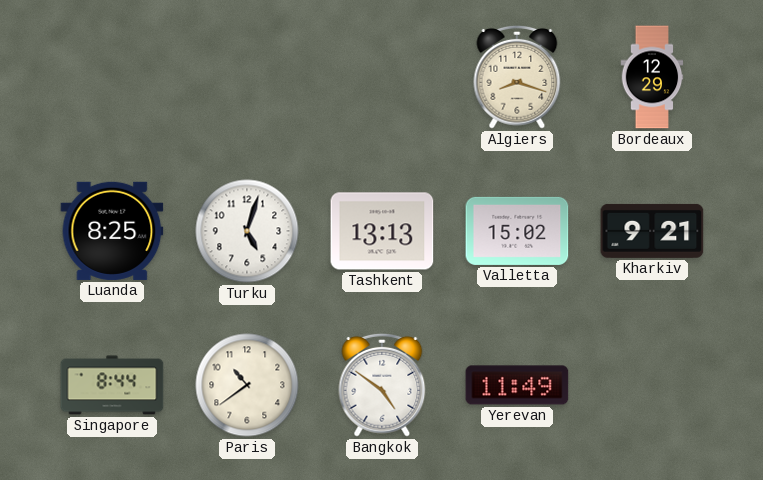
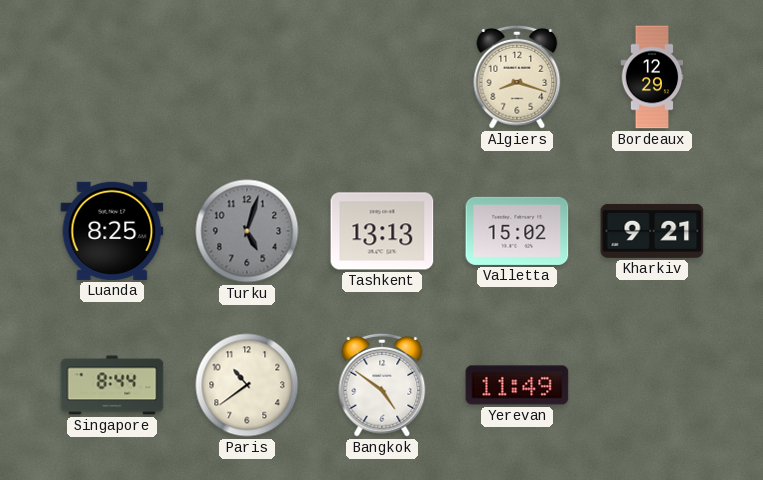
Turku dial: white -> grey (247, 231)
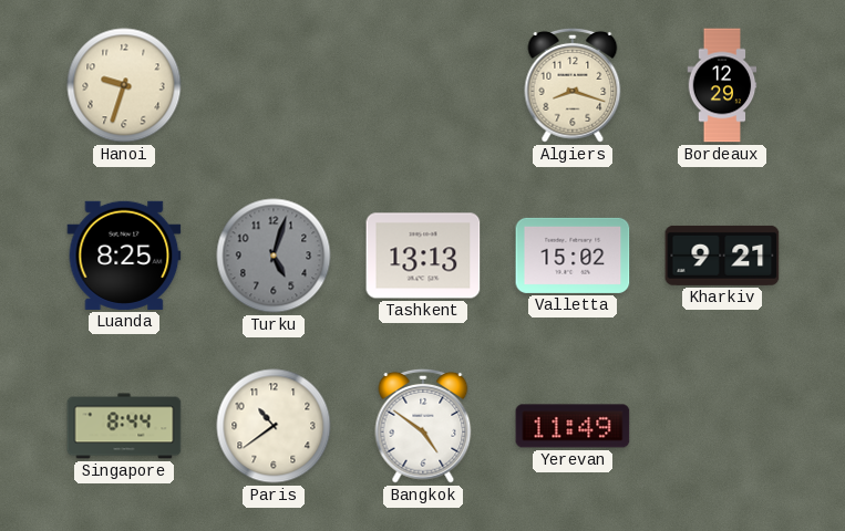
Hanoi: none -> 9:33 (124, 85)
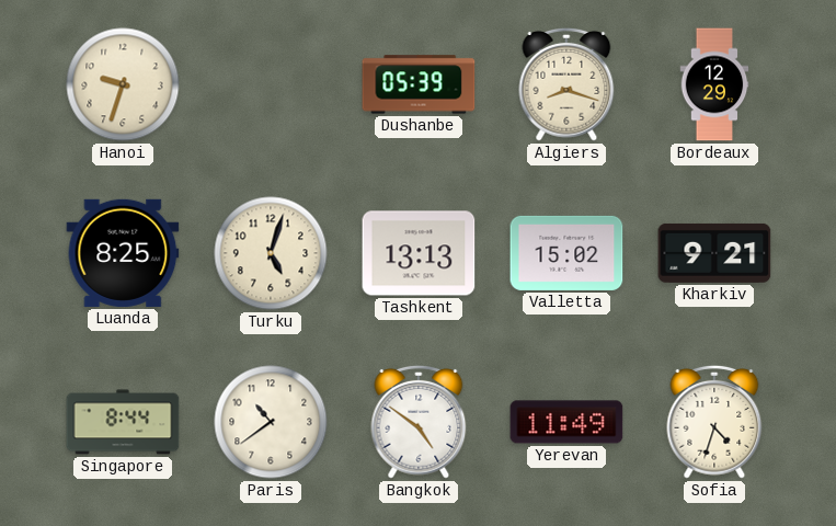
Dushanbe: none -> 05:39 (419, 84)
Turku dial: grey -> cream (271, 253)
Sofia: none -> 4:33 (714, 422)
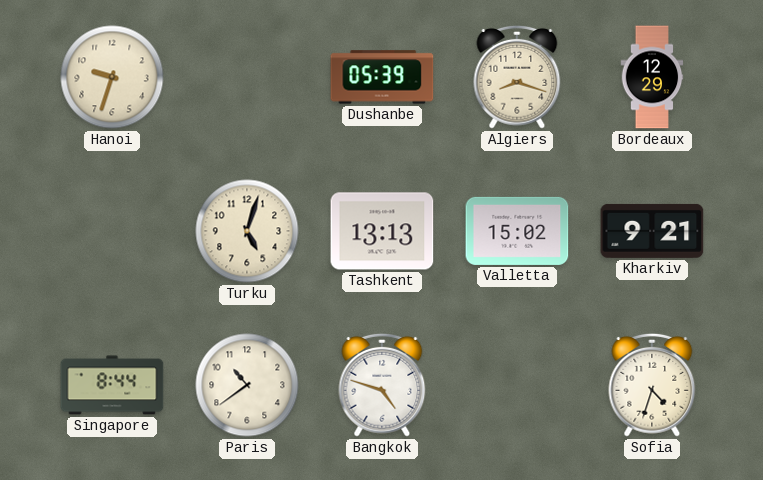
Luanda: 8:25 -> none (123, 253)
Bangkok: 4:51 -> 4:48 (382, 385)
Yerevan: 11:49 -> none (566, 422)
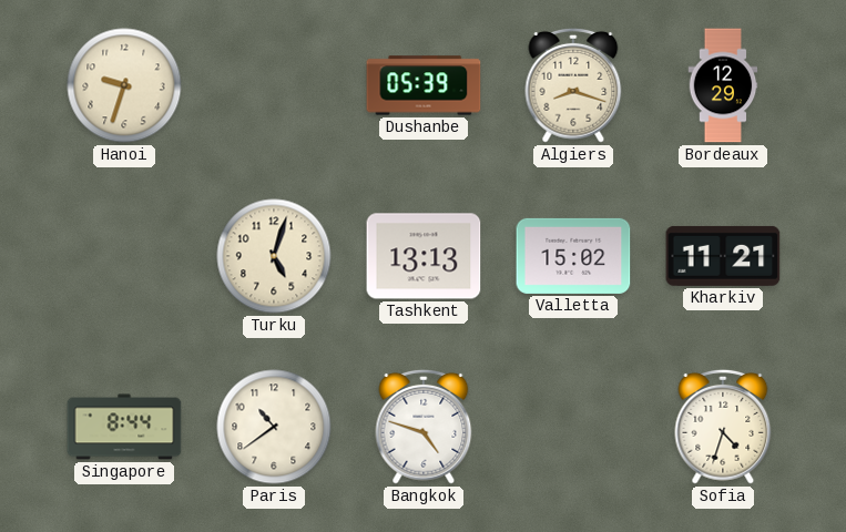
Kharkiv: 9:21 -> 11:21 (723, 256)
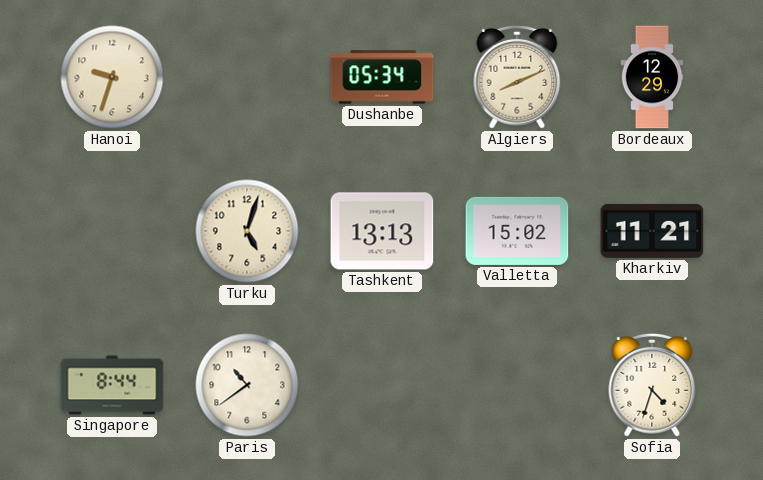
Dushanbe: 05:39 -> 05:34 (382, 77)
Algiers: 8:18 -> 8:11 (517, 77)
Bangkok: 4:48 -> none (424, 427)
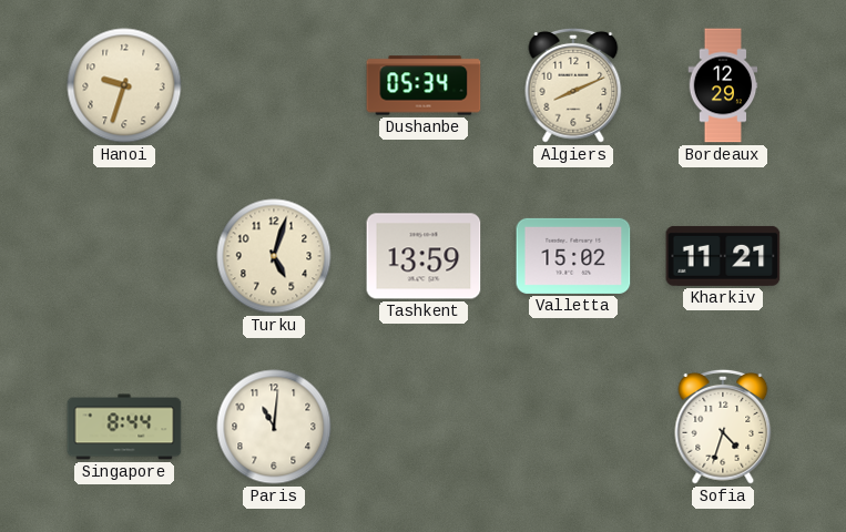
Tashkent: 13:13 -> 13:59 (424, 256)
Paris: 10:39 -> 11:01 (274, 427)
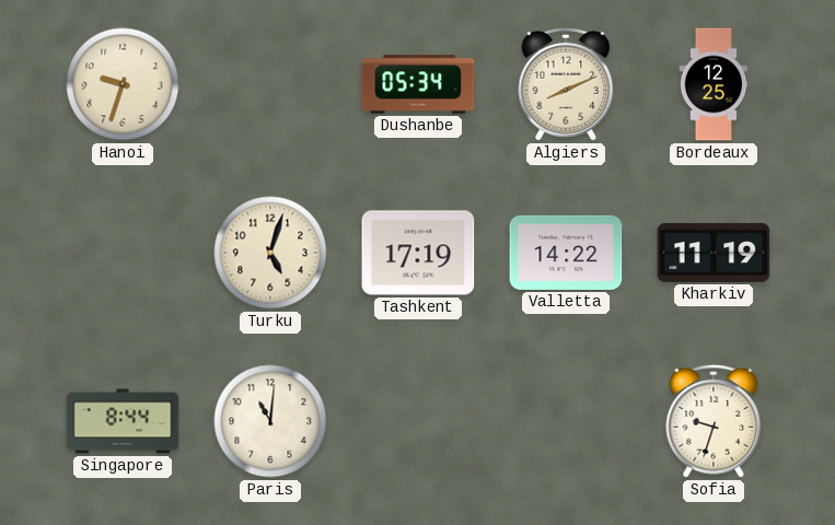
Bordeaux: 12:29 -> 12:25 (714, 84)
Tashkent: 13:59 -> 17:19 (418, 253)
Valletta: 15:02 -> 14:22 (566, 253)
Kharkiv: 11:21 -> 11:19 (714, 253)
Sofia: 4:33 -> 9:33 (714, 421)
